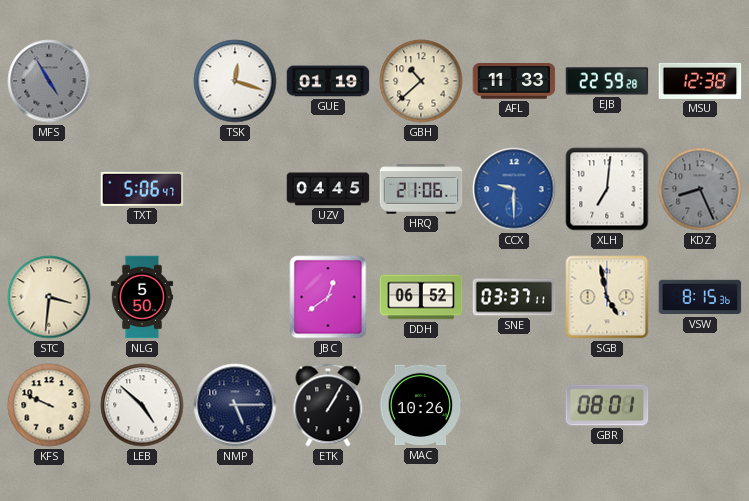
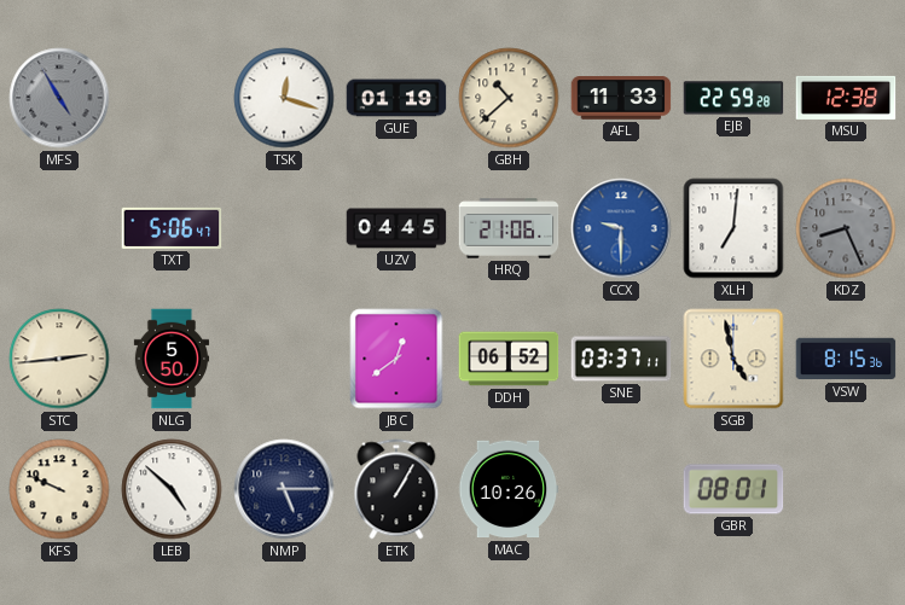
STC: 3:31 -> 2:44 (59, 359)
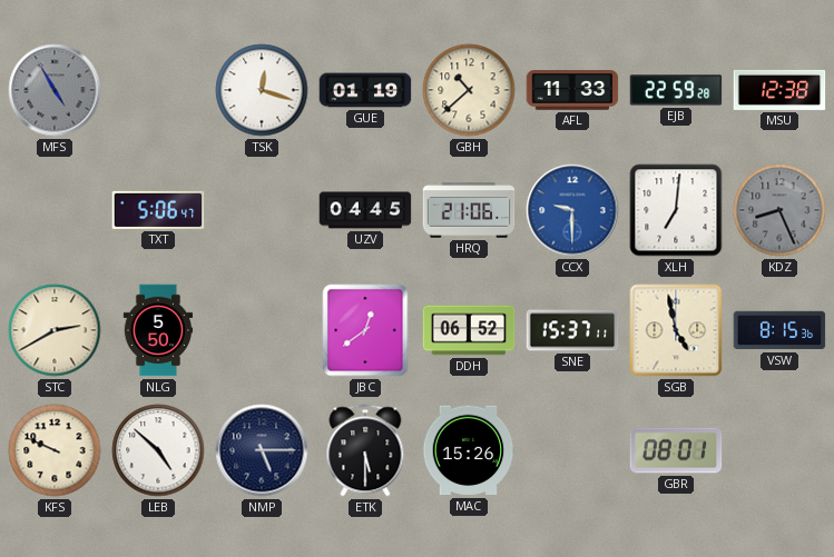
STC: 2:44 -> 2:40 (55, 330)
SNE: 03:37 -> 15:37 (572, 330)
ETK: 1:05 -> 5:30 (365, 450)
MAC: 10:26 -> 15:26 (469, 450)
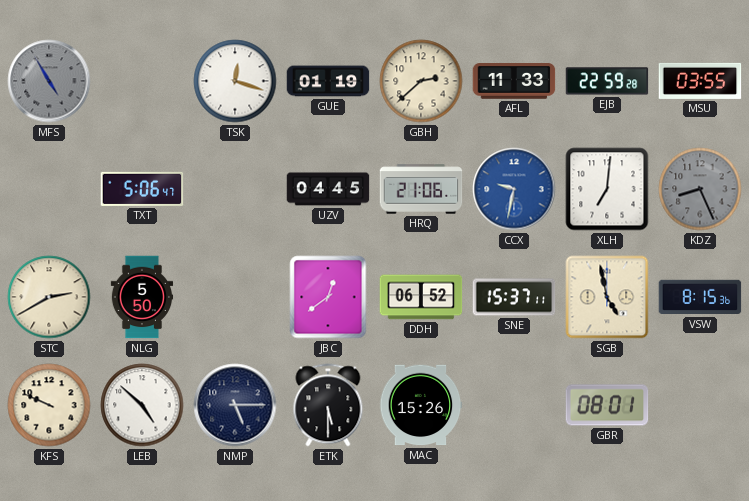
GBH: 10:38 -> 2:38 (421, 81)
MSU: 12:38 -> 03:55 (700, 81)
CCX: 9:30 -> 9:32 (514, 189)
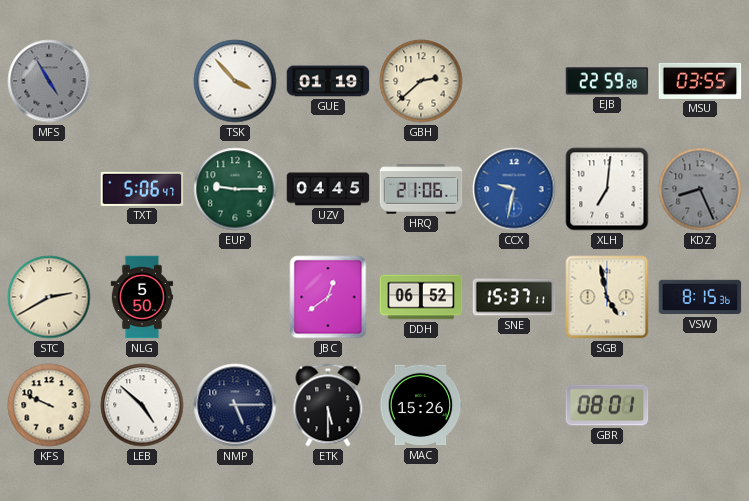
TSK: 12:18 -> 3:53 (235, 81)
AFL: 11:33 -> none (514, 81)
EUP: none -> 9:15 (235, 189)
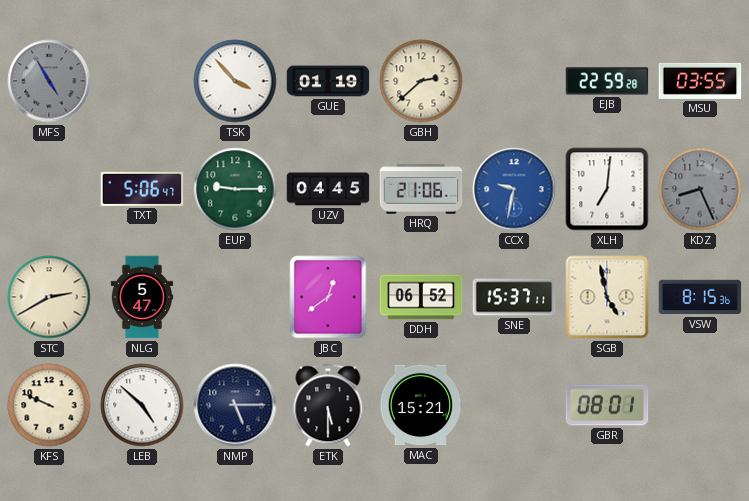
NLG: 5:50 -> 5:47 (142, 297)
MAC: 15:26 -> 15:21 (421, 405)
